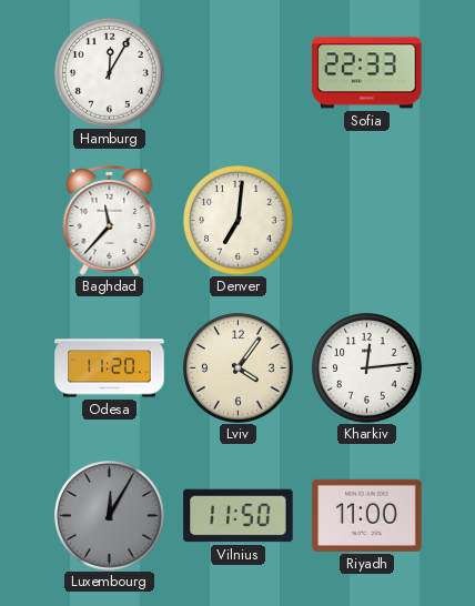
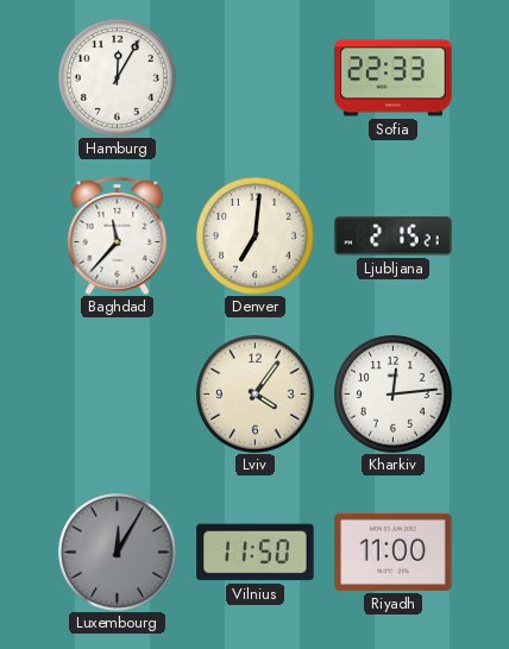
Ljubljana: none -> 2:15 (394, 237)
Odesa: 11:20 -> none (110, 368)
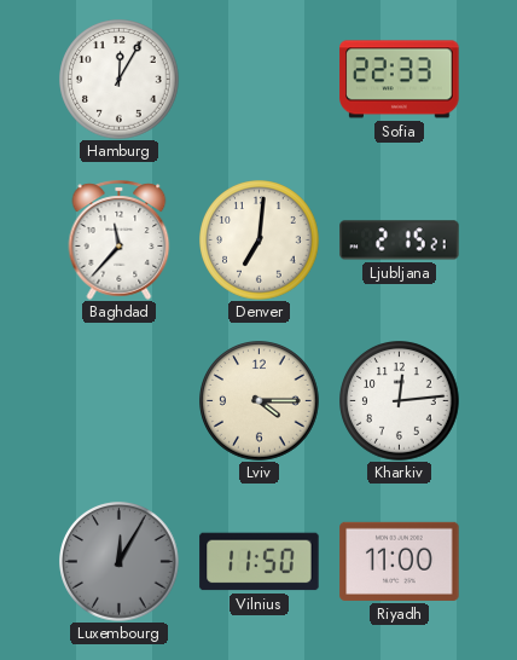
Lviv: 4:06 -> 4:15 (260, 401)
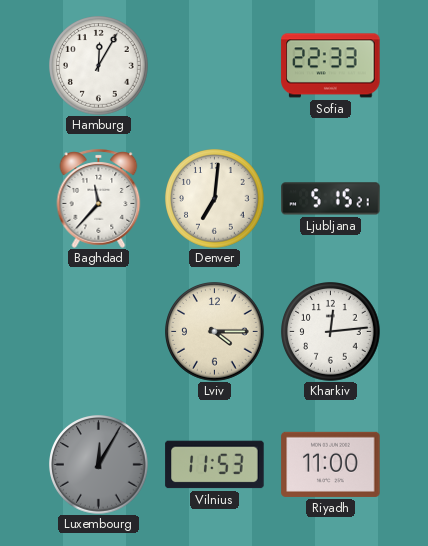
Ljubljana: 2:15 -> 5:15 (331, 199)
Vilnius: 11:50 -> 11:53 (215, 465)
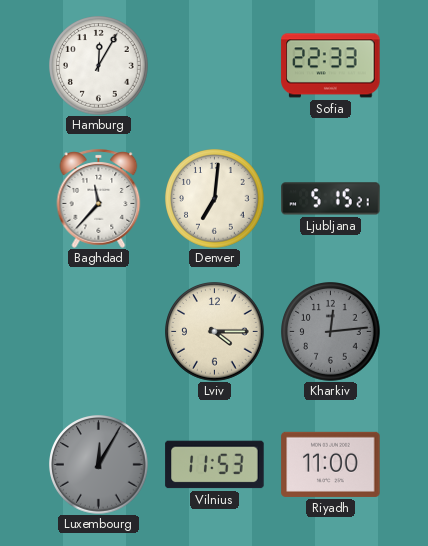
Kharkiv dial: white -> grey (331, 332)
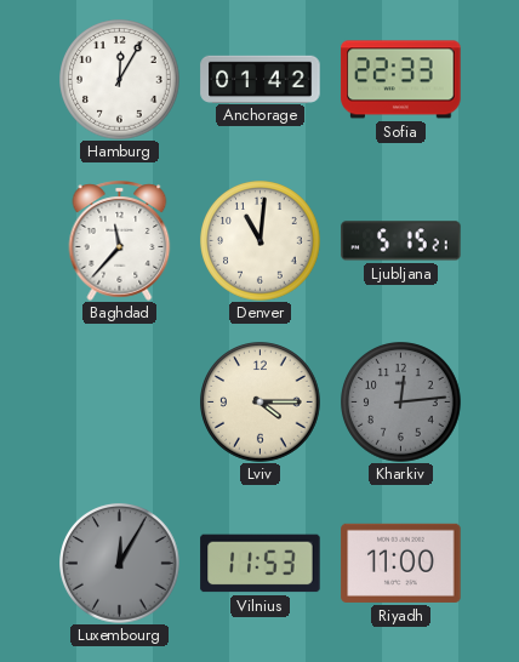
Anchorage: none -> 01:42 (261, 79)
Denver: 7:01 -> 11:01 (261, 241)
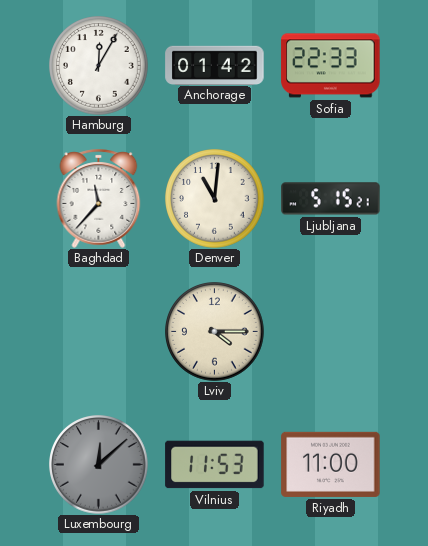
Kharkiv: 12:14 -> none (401, 403)
Luxembourg: 12:05 -> 12:08 (99, 465)
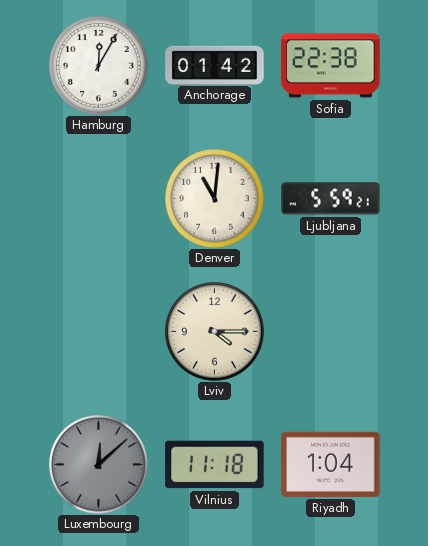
Sofia: 22:33 -> 22:38 (331, 66)
Baghdad: 11:37 -> none (99, 198)
Ljubljana: 5:15 -> 5:59 (331, 199)
Vilnius: 11:53 -> 11:18 (215, 465)
Riyadh: 11:00 -> 1:04 (331, 464)
